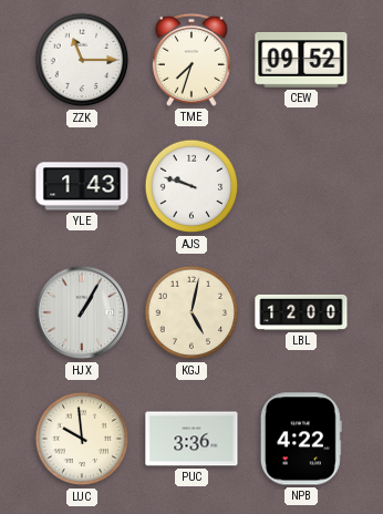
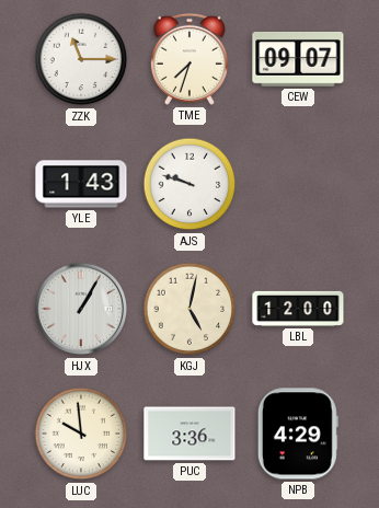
CEW: 09:52 -> 09:07 (298, 59)
NPB: 4:22 -> 4:29 (298, 434)
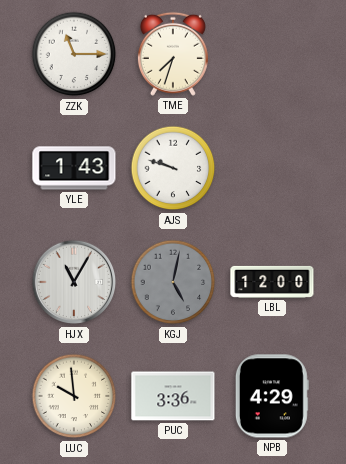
CEW: 09:07 -> none (298, 59)
HJX: 1:05 -> 11:05 (74, 282)
KGJ dial: cream -> grey (173, 282)
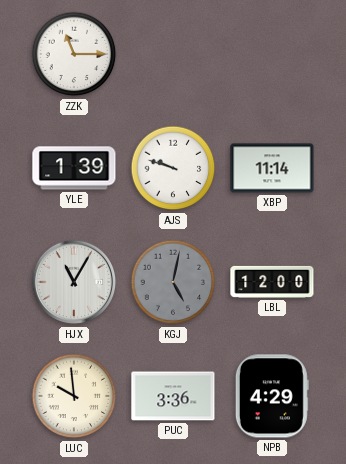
TME: 7:33 -> none (173, 54)
YLE: 1:43 -> 1:39 (74, 168)
XBP: none -> 11:14 (272, 168)
